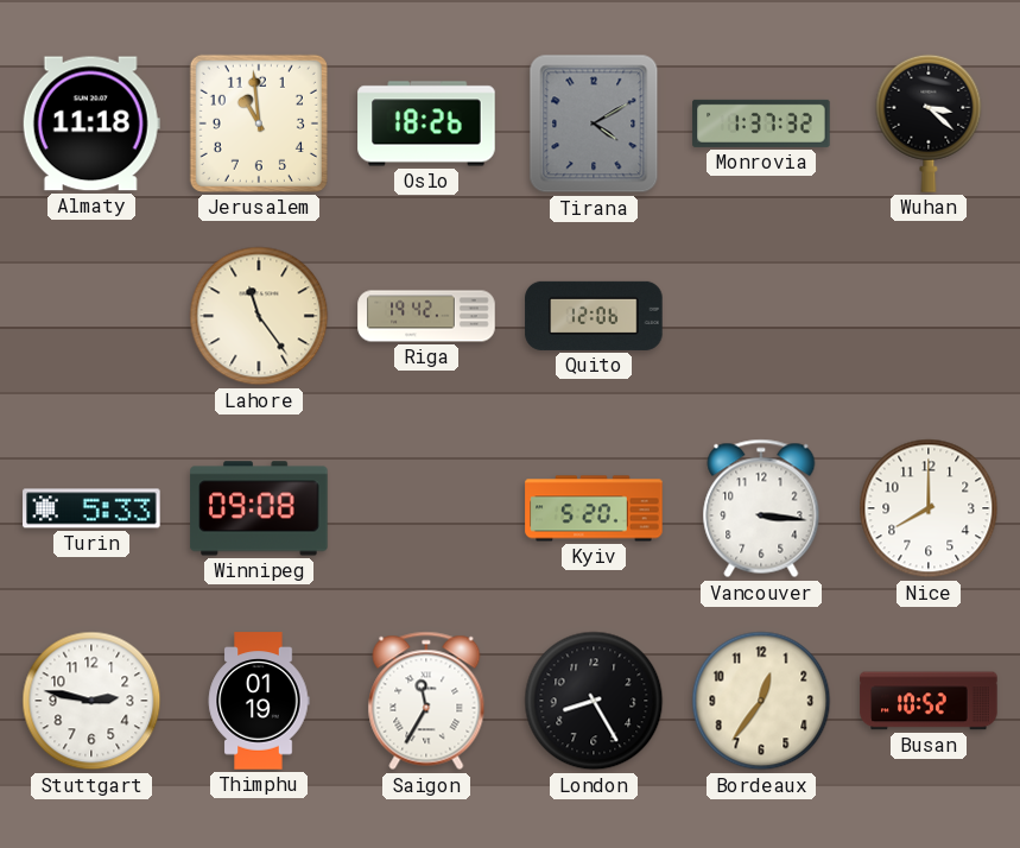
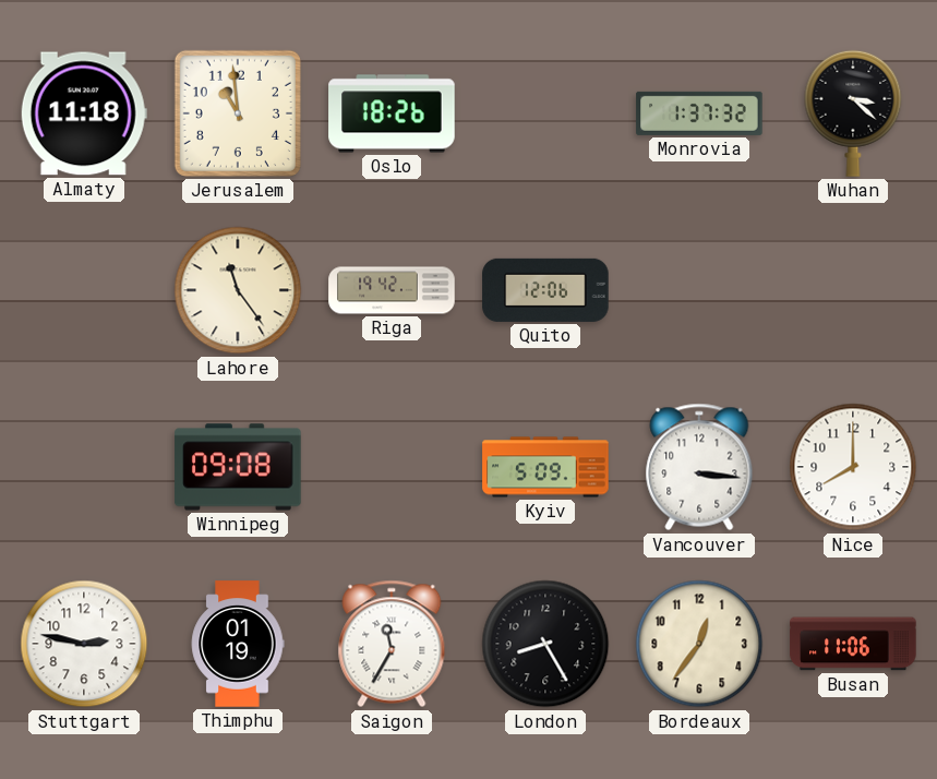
Tirana: 4:10 -> none (594, 124)
Turin: 5:33 -> none (91, 508)
Kyiv: 5:20 -> 5:09 (545, 467)
Busan: 10:52 -> 11:06 (853, 644)
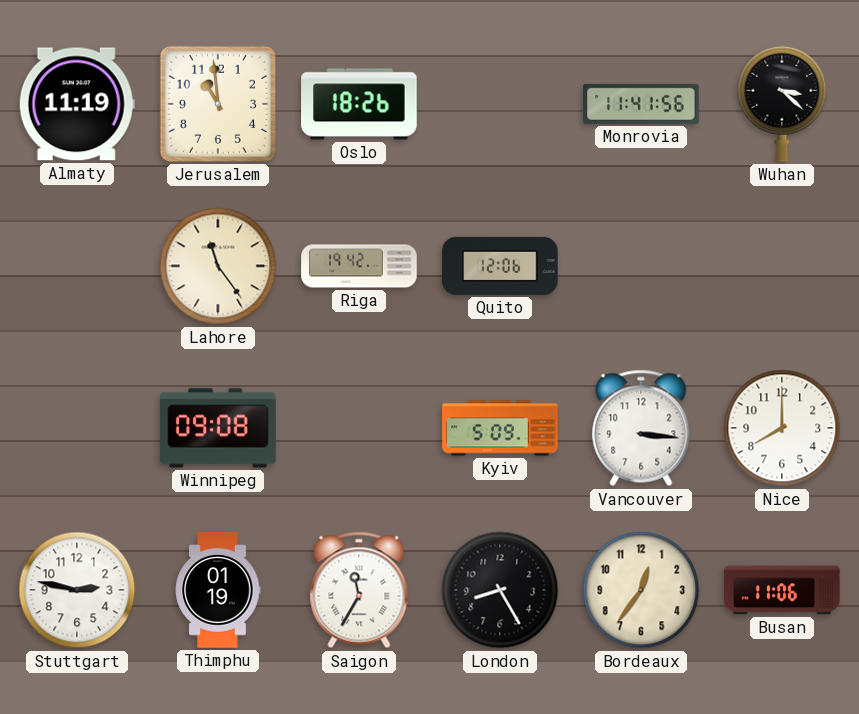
Almaty: 11:18 -> 11:19 (77, 104)
Monrovia: 1:37 -> 11:41 (641, 104)
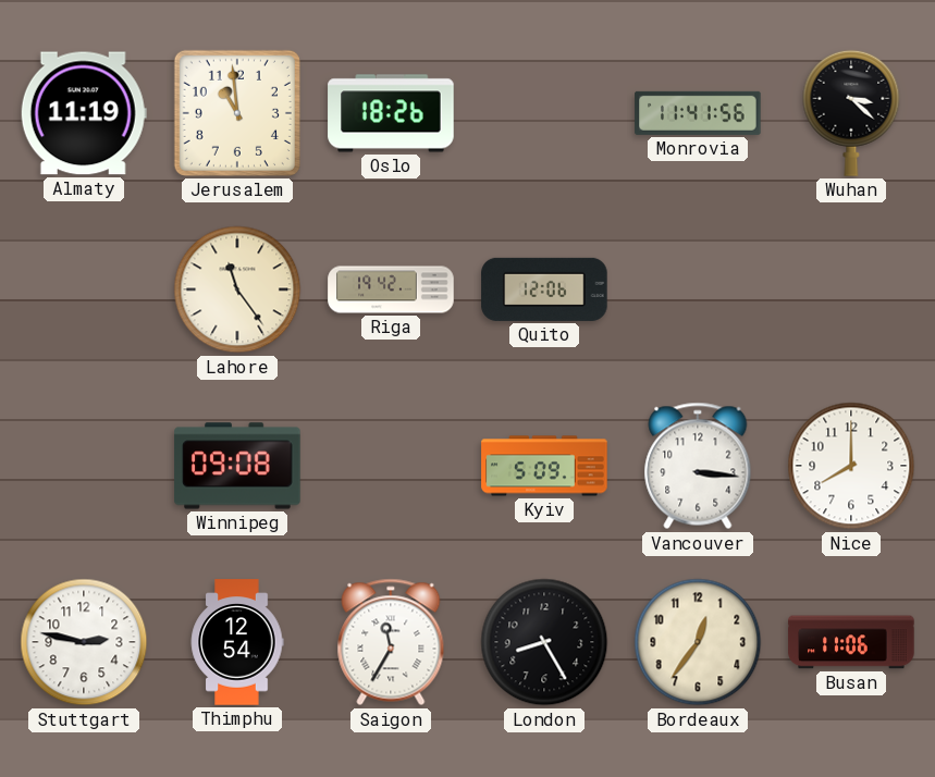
Thimphu: 01:19 -> 12:54 (237, 642)
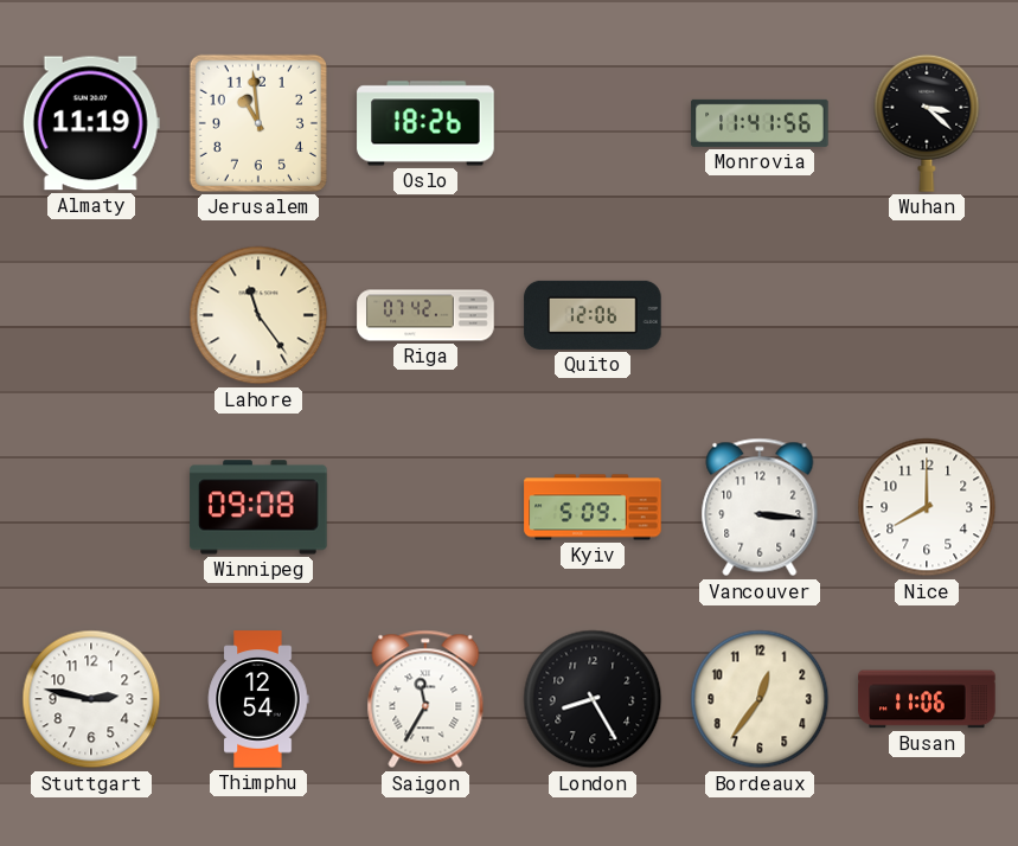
Riga: 19:42 -> 07:42 (425, 315)
